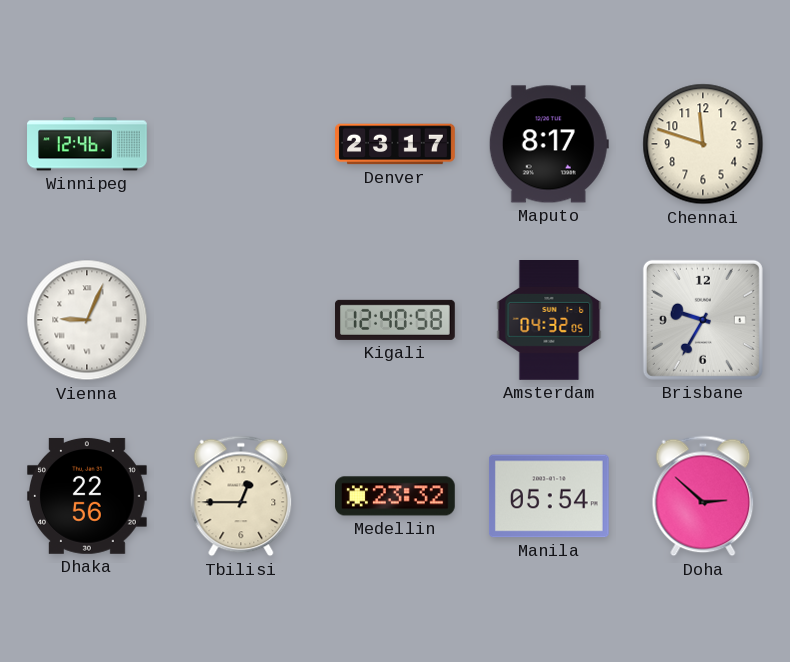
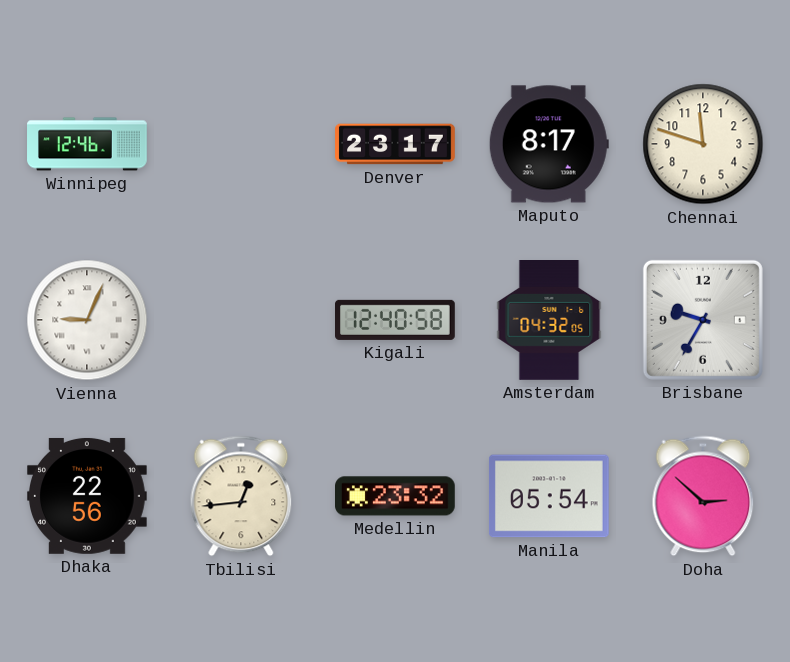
Tbilisi: 12:45 -> 12:44 (241, 496)
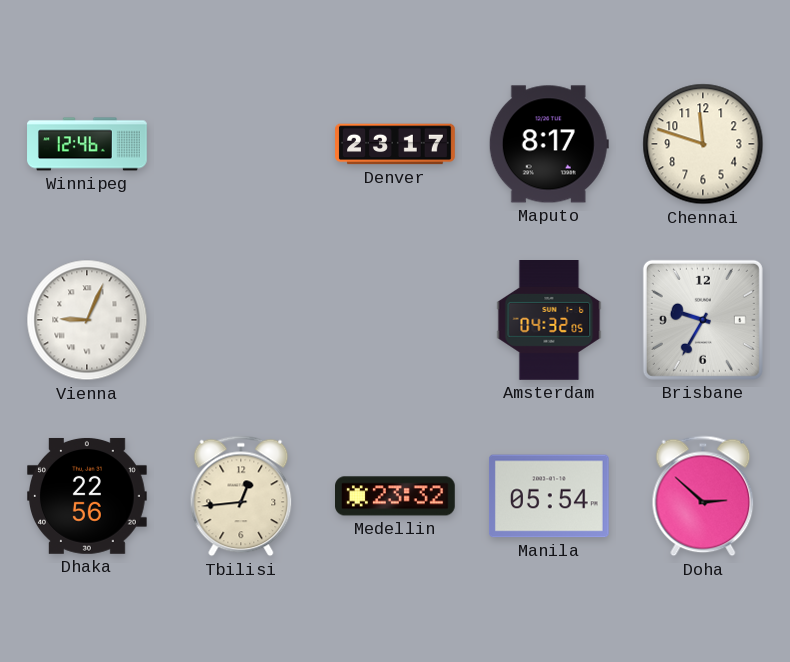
Kigali: 12:40 -> none (396, 320)
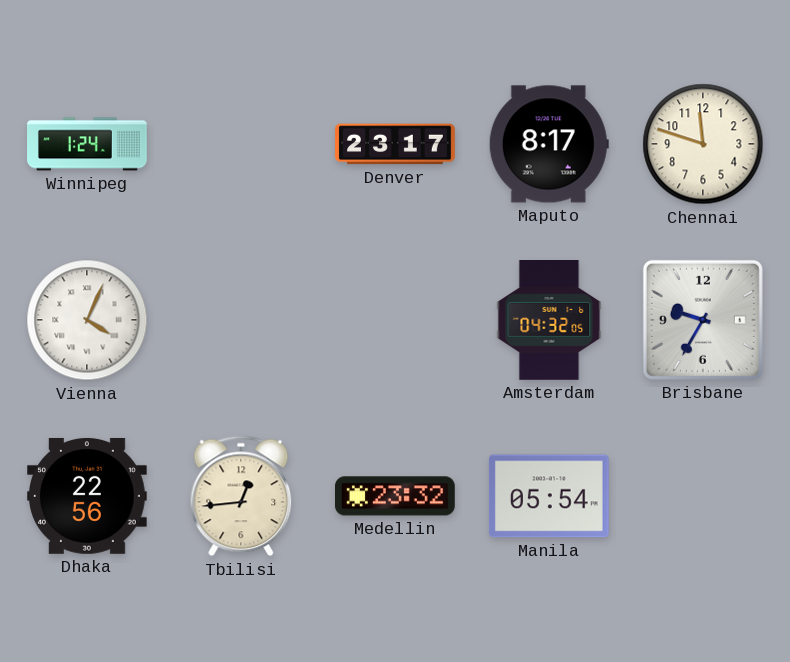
Winnipeg: 12:46 -> 1:24 (87, 144)
Vienna: 9:04 -> 4:04 (87, 320)
Doha: 2:52 -> none (703, 496)
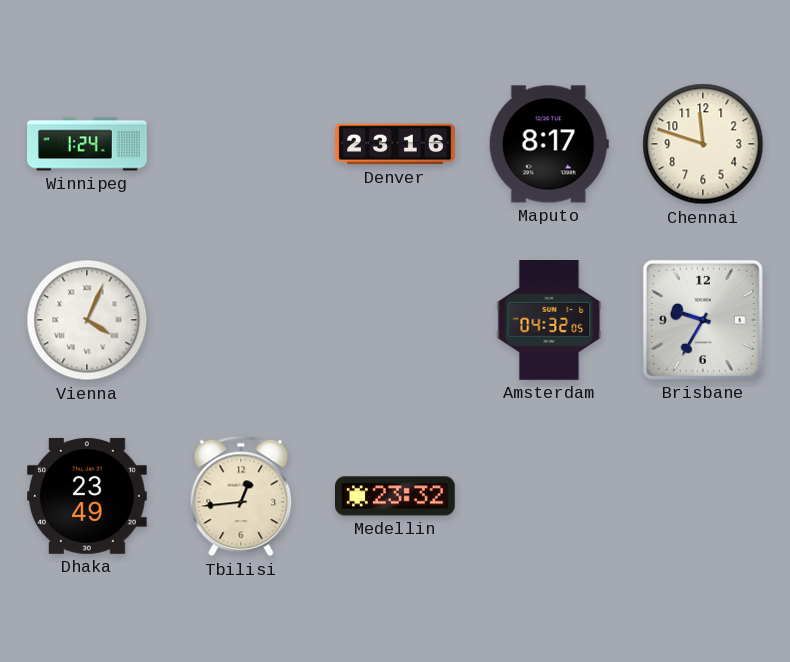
Denver: 23:17 -> 23:16 (395, 144)
Dhaka: 22:56 -> 23:49 (88, 496)
Manila: 05:54 -> none (549, 496)
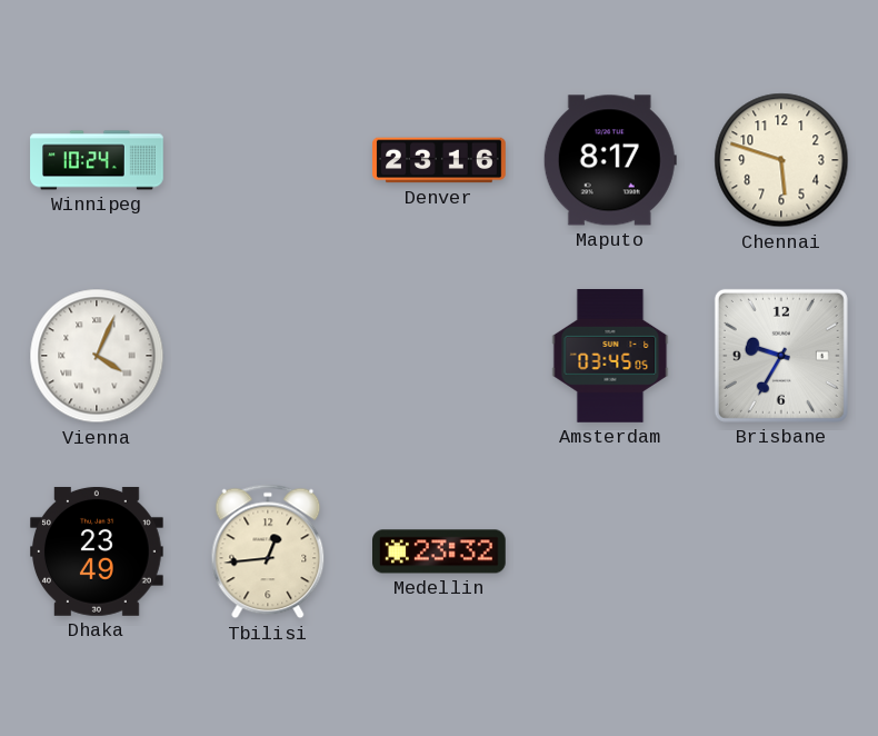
Winnipeg: 1:24 -> 10:24 (97, 160)
Chennai: 11:48 -> 5:48 (781, 160)
Amsterdam: 04:32 -> 03:45 (610, 357)
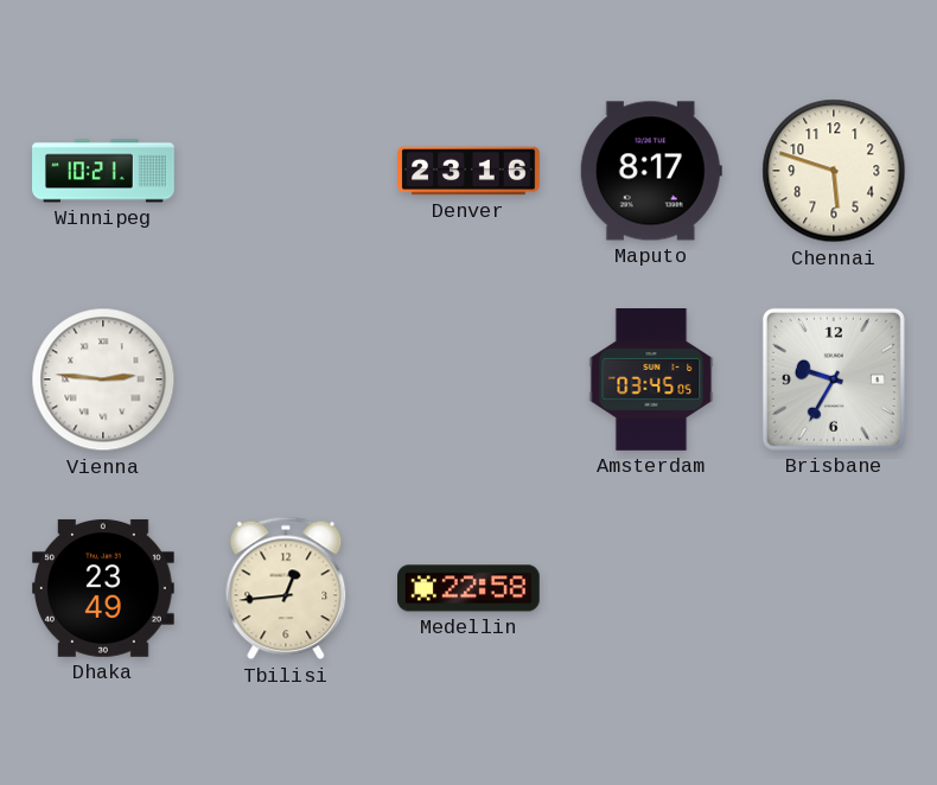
Winnipeg: 10:24 -> 10:21 (103, 171)
Vienna: 4:04 -> 2:46 (103, 379)
Medellin: 23:32 -> 22:58 (470, 588)
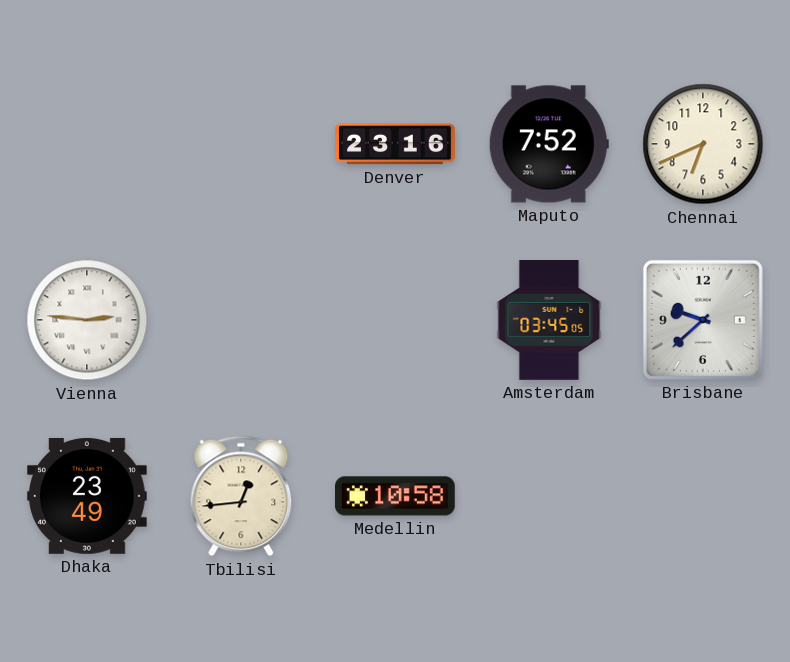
Winnipeg: 10:21 -> none (103, 171)
Maputo: 8:17 -> 7:52 (549, 144)
Chennai: 5:48 -> 6:41 (703, 144)
Brisbane: 9:35 -> 9:38 (703, 320)
Medellin: 22:58 -> 10:58 (396, 496)
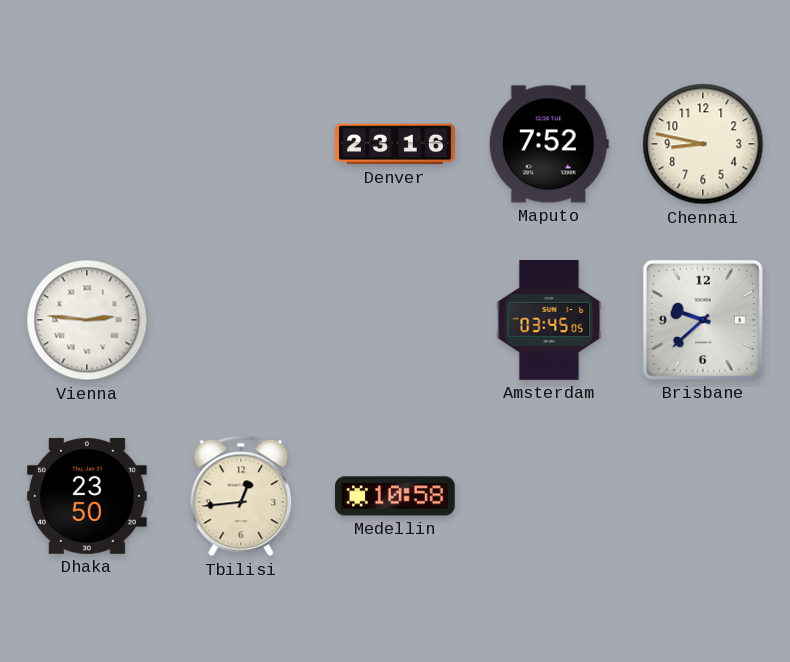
Chennai: 6:41 -> 8:47 (703, 144)
Dhaka: 23:49 -> 23:50 (88, 496)
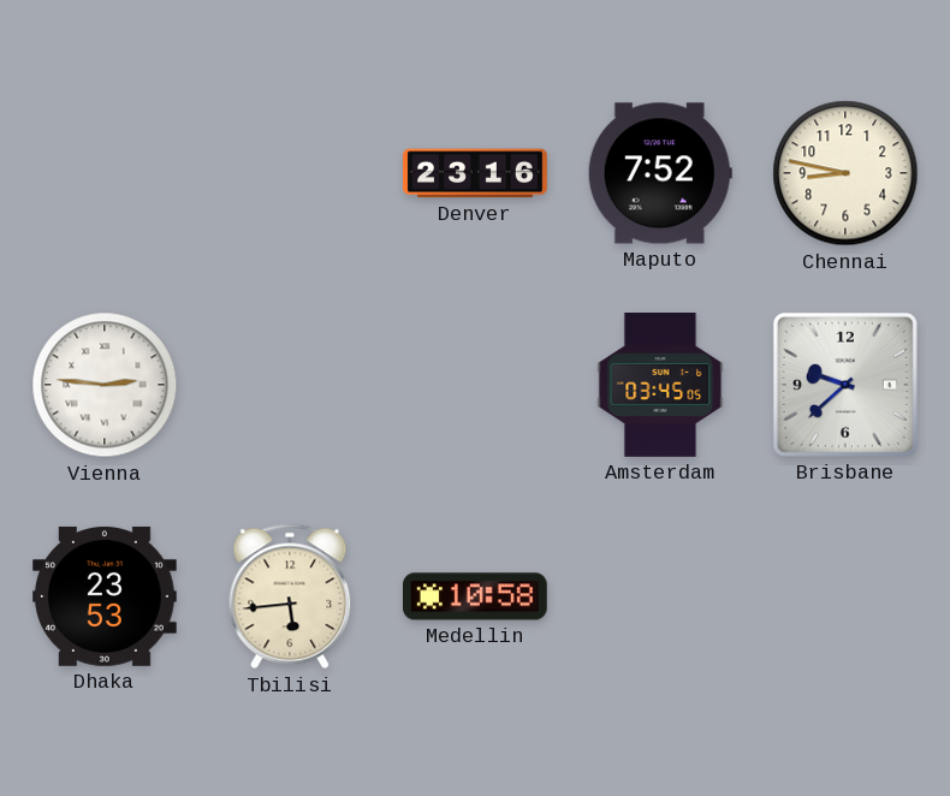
Dhaka: 23:50 -> 23:53 (106, 596)
Tbilisi: 12:44 -> 5:44 (290, 596)
